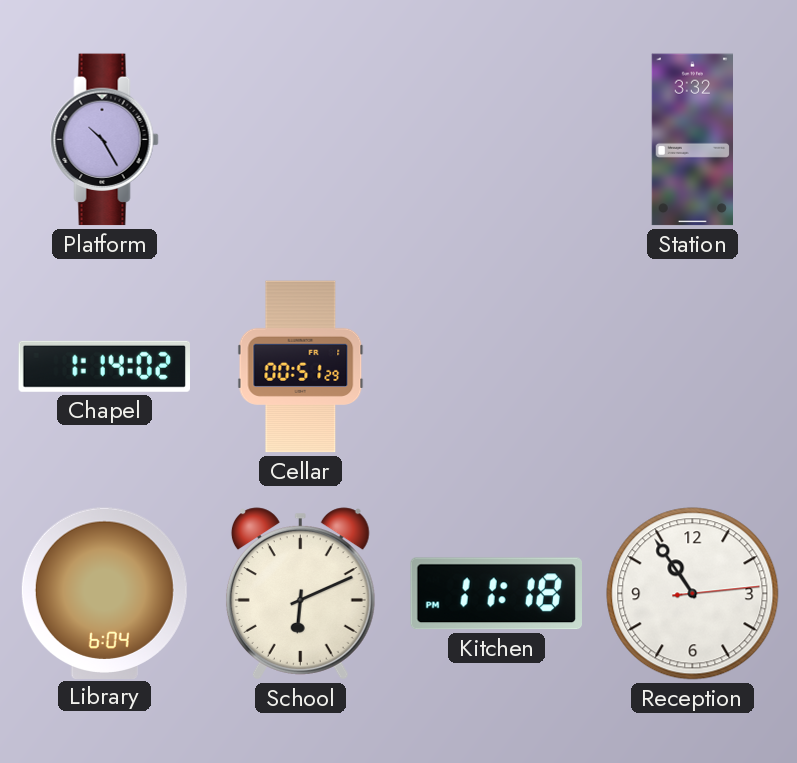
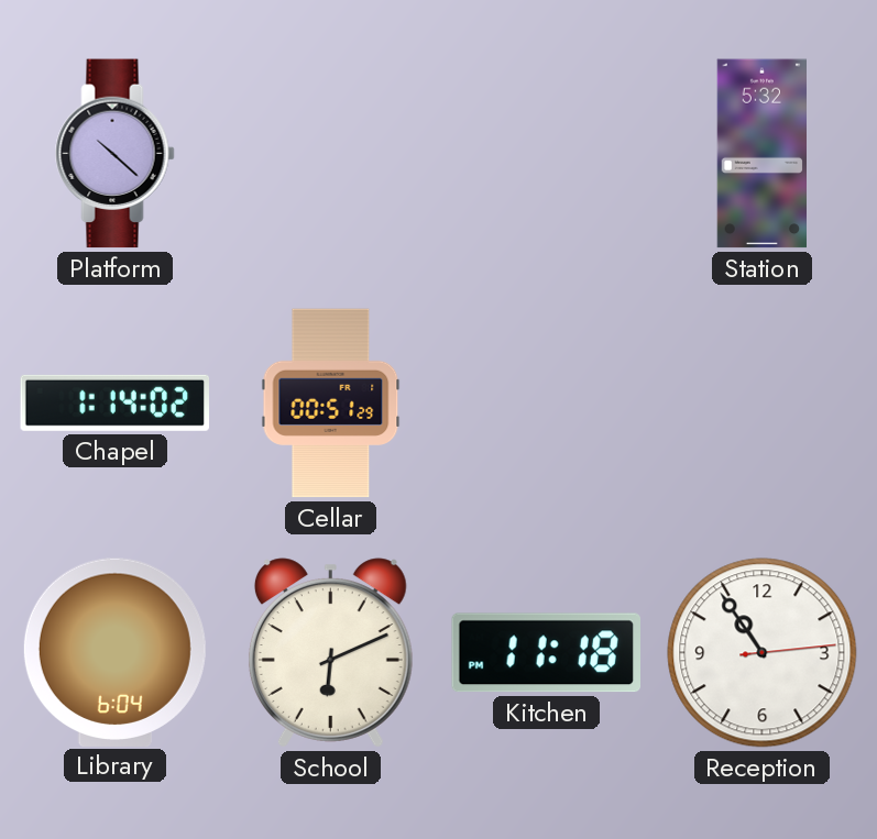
Platform: 10:25 -> 10:22 (116, 154)
Station: 3:32 -> 5:32 (761, 154)
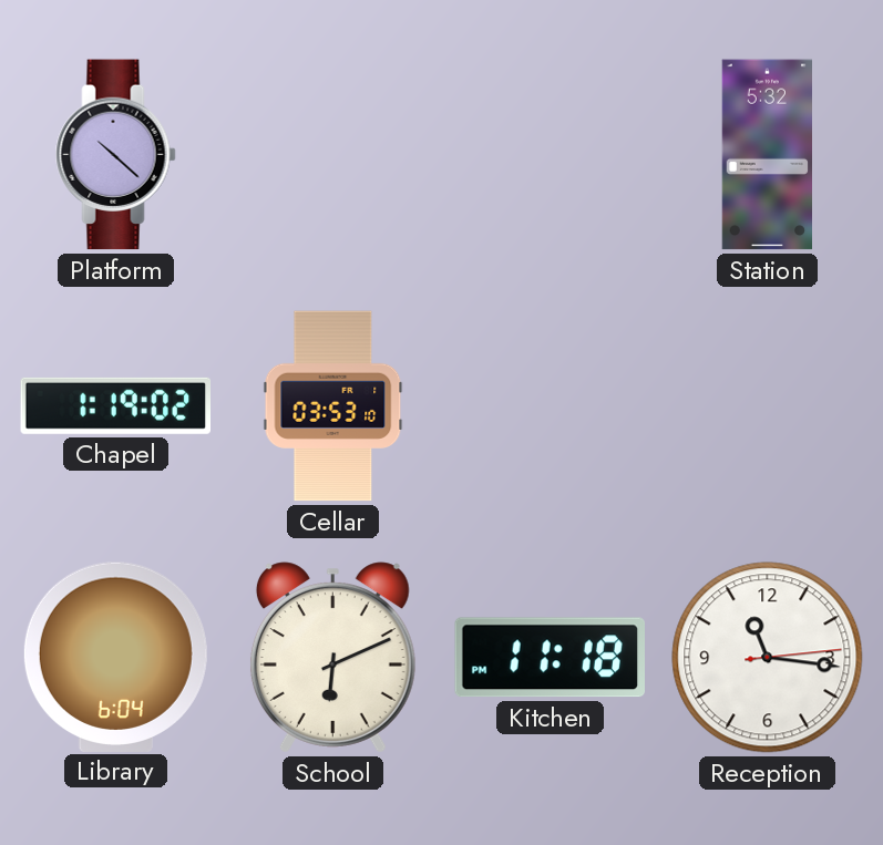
Chapel: 1:14 -> 1:19 (116, 405)
Cellar: 00:51 -> 03:53 (333, 406)
Reception: 10:54 -> 11:16 (768, 658)
